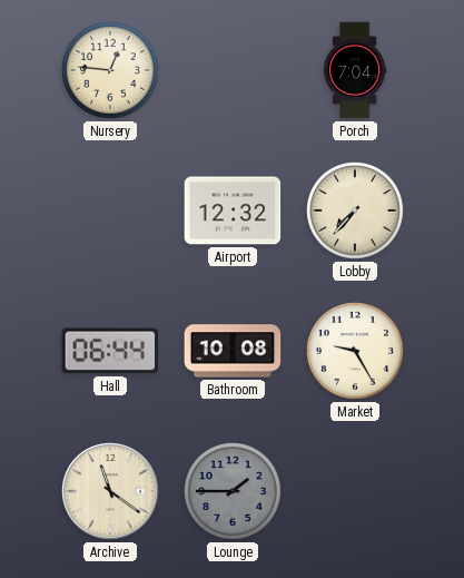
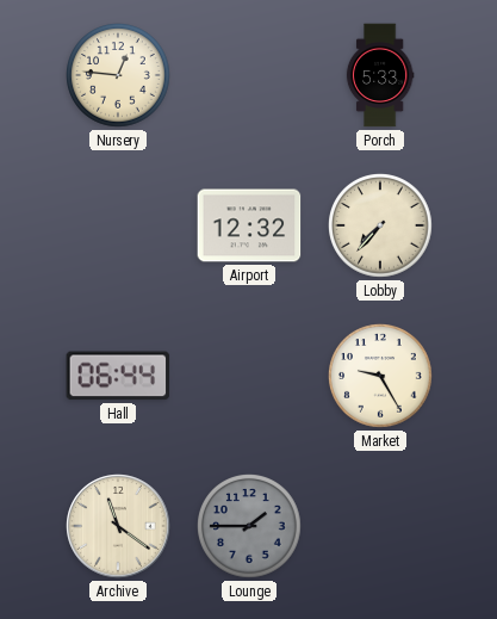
Porch: 7:04 -> 5:33 (380, 75)
Bathroom: 10:08 -> none (233, 351)
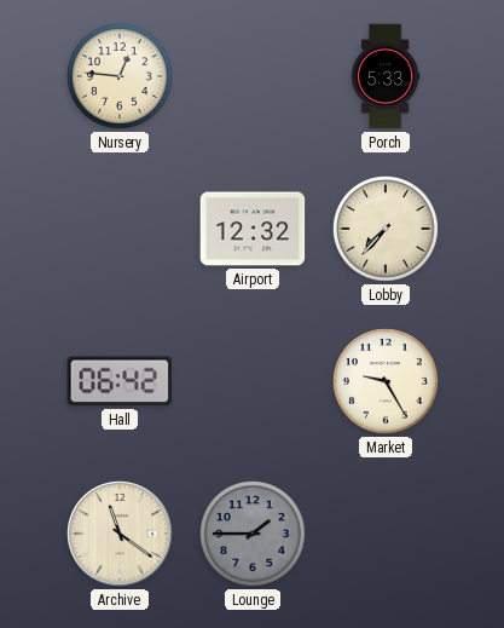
Hall: 06:44 -> 06:42 (120, 381)
